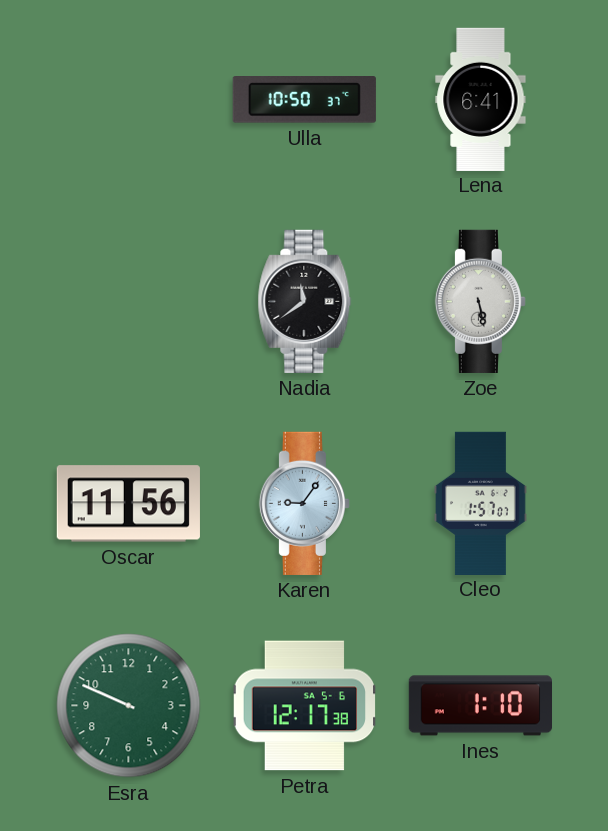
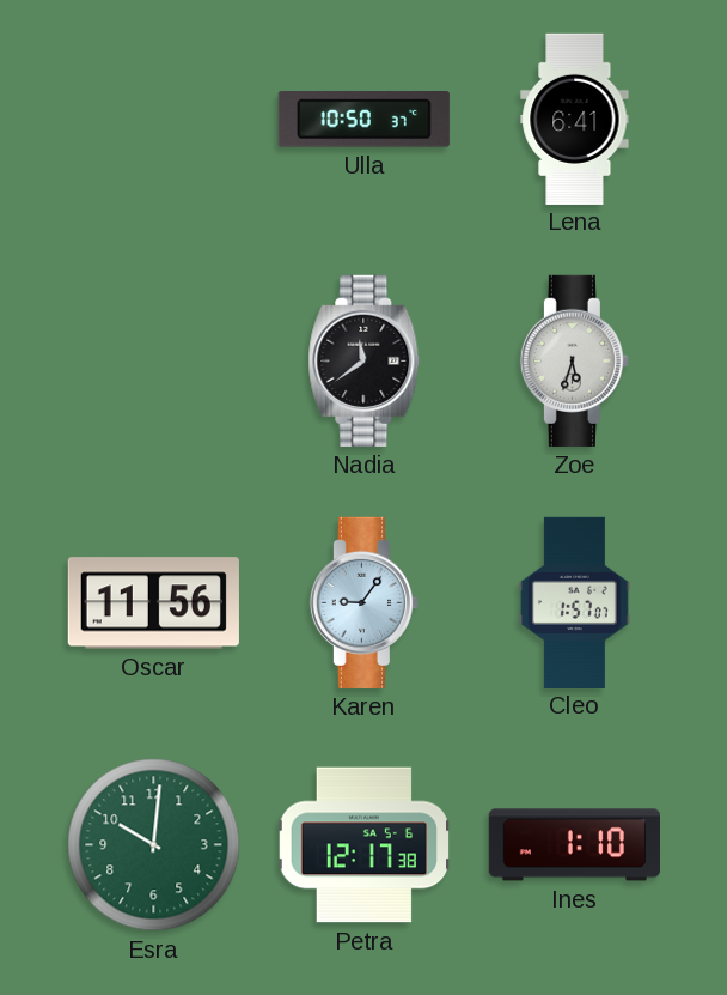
Zoe: 5:28 -> 5:33 (574, 360)
Esra: 9:49 -> 10:01 (154, 845)
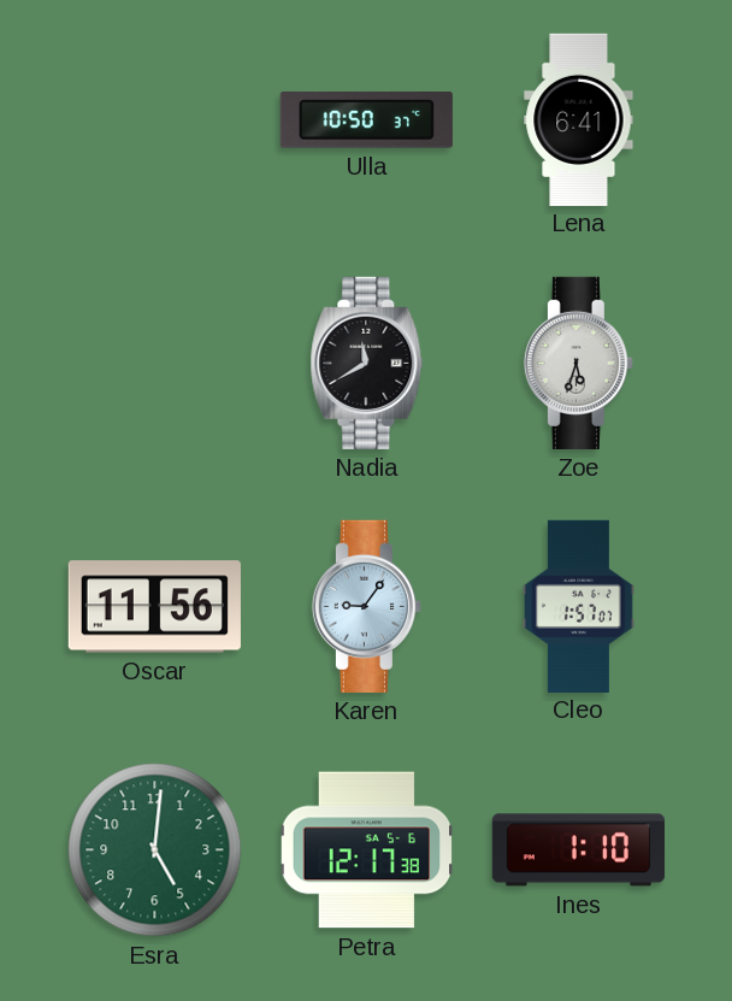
Nadia: 11:39 -> 11:40 (367, 363)
Esra: 10:01 -> 5:01 (155, 850)
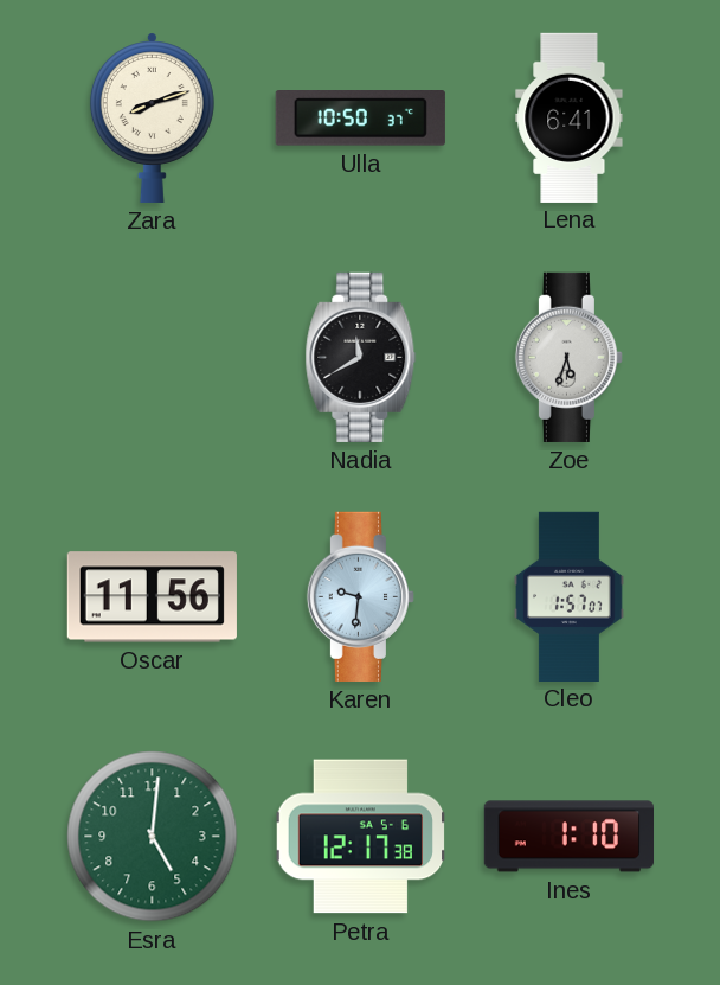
Zara: none -> 8:12 (152, 117)
Karen: 9:06 -> 9:31 (360, 596)
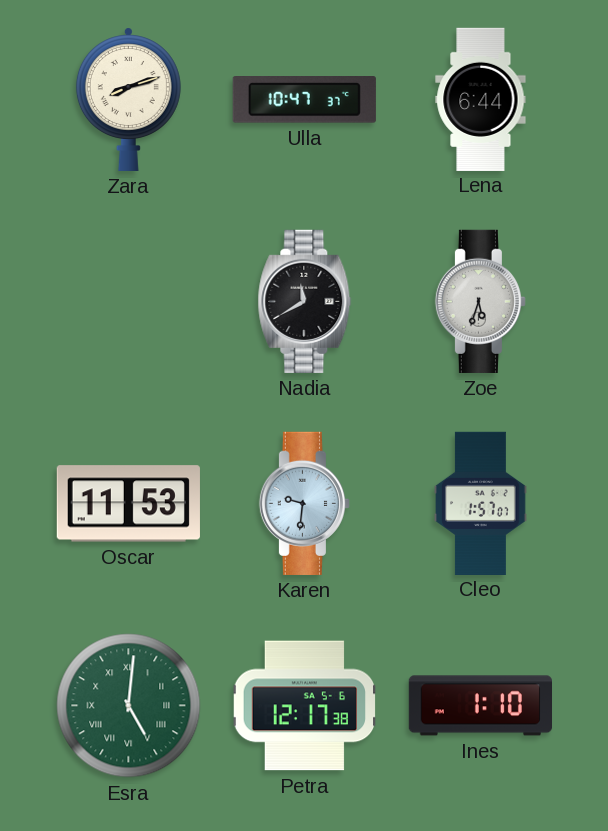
Ulla: 10:50 -> 10:47 (304, 100)
Lena: 6:41 -> 6:44 (481, 99)
Oscar: 11:56 -> 11:53 (128, 504)
Esra numerals: Arabic -> Roman (129, 706)
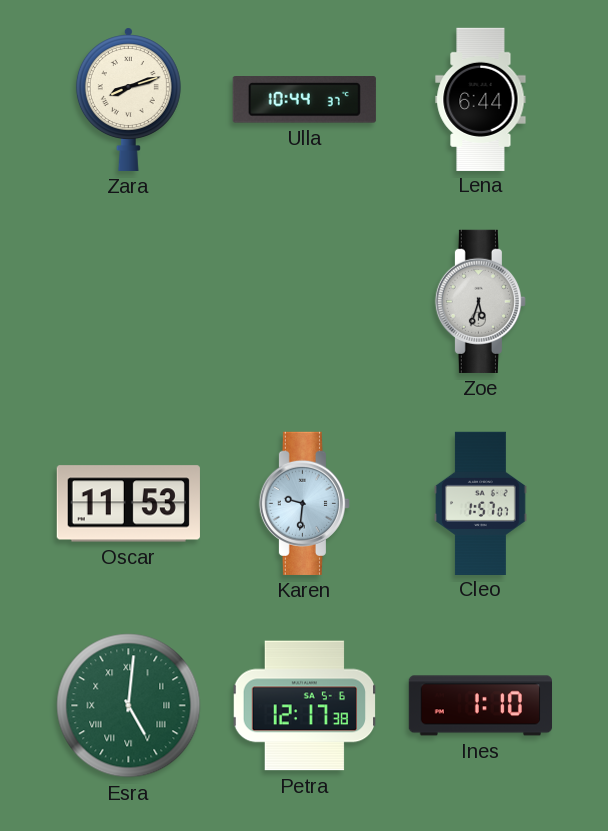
Ulla: 10:47 -> 10:44 (304, 100)
Nadia: 11:40 -> none (305, 301)
